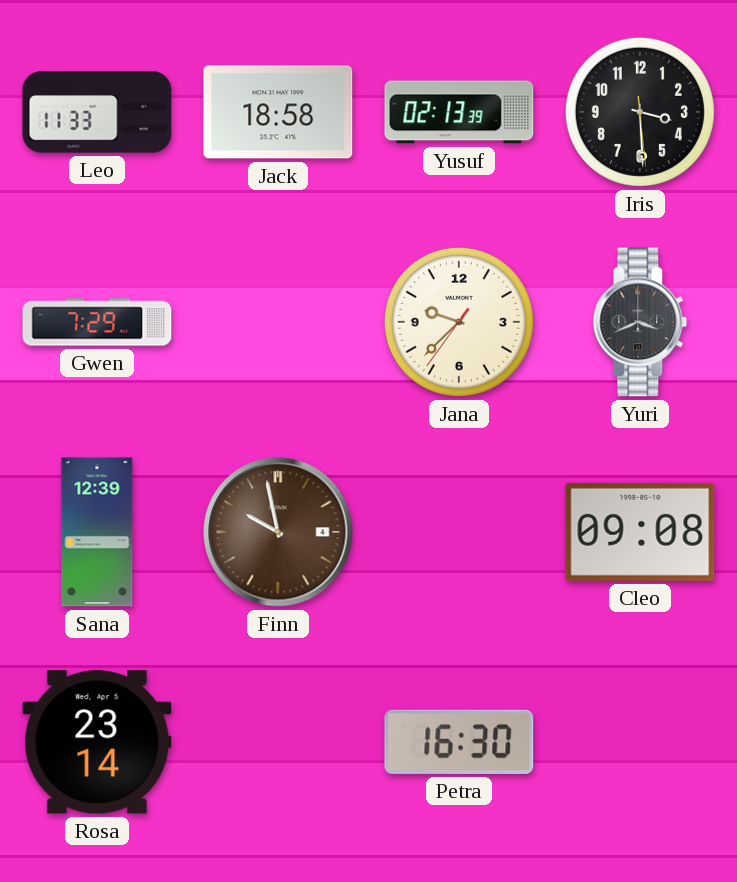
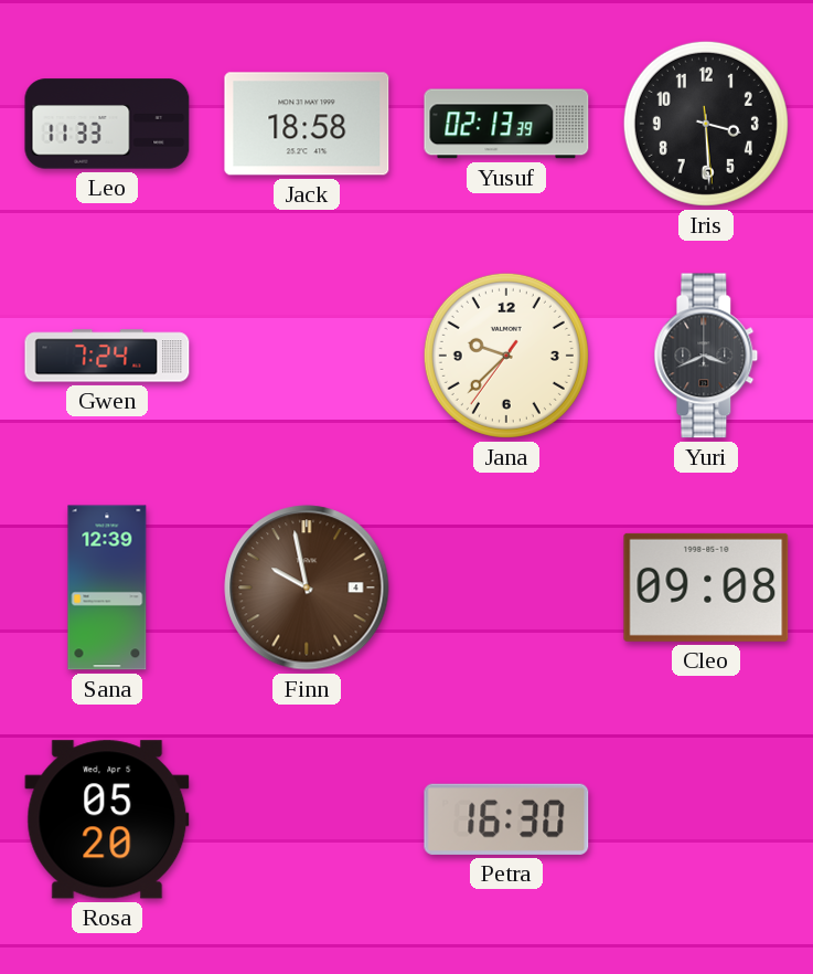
Gwen: 7:29 -> 7:24 (107, 356)
Rosa: 23:14 -> 05:20 (107, 819)
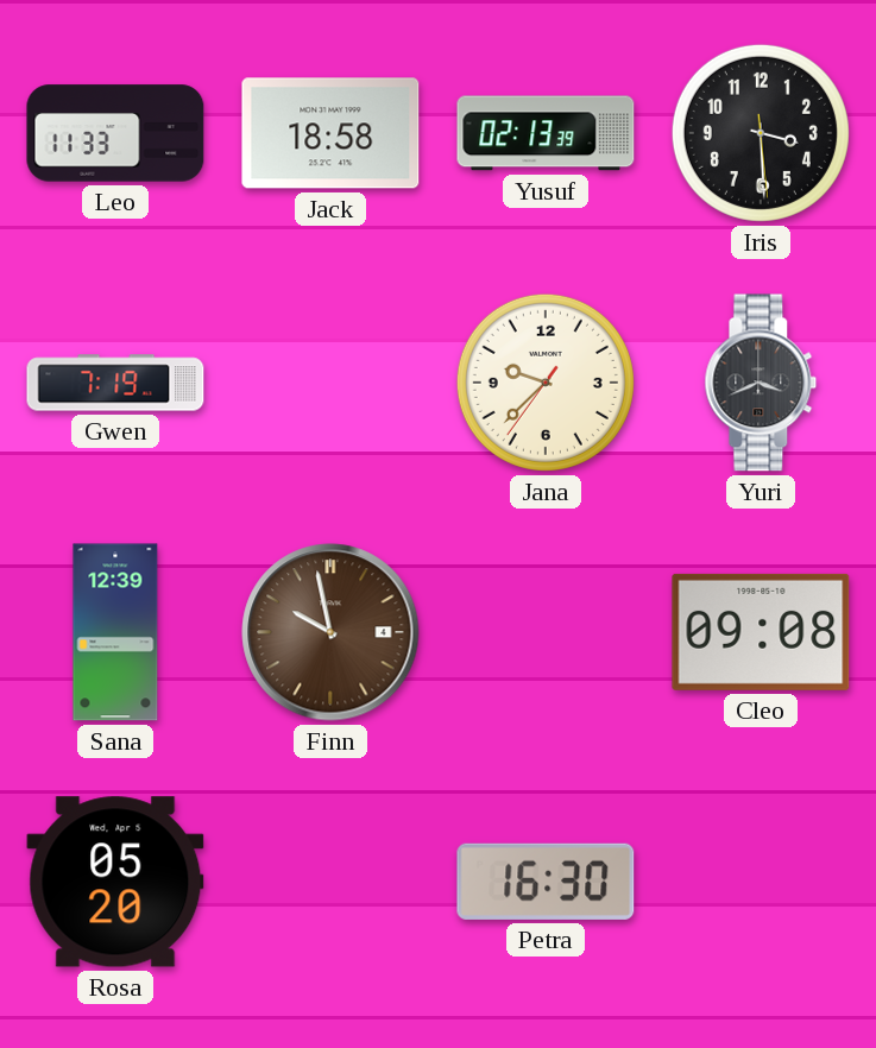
Gwen: 7:24 -> 7:19 (115, 383)
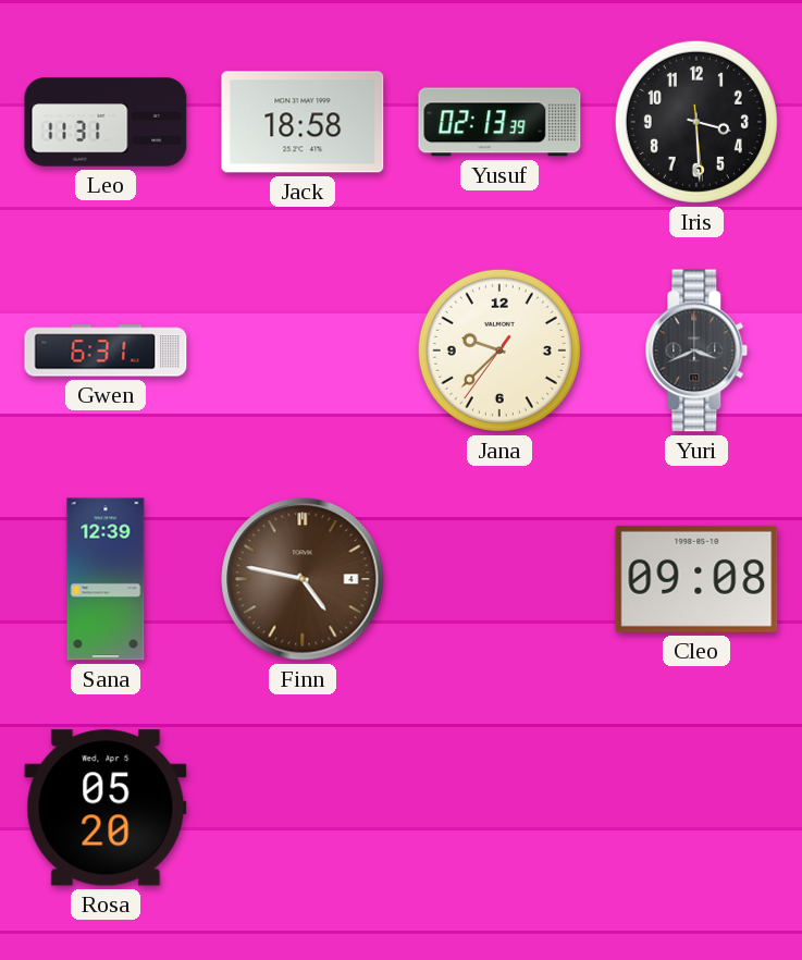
Leo: 11:33 -> 11:31 (106, 122)
Gwen: 7:19 -> 6:31 (106, 350)
Finn: 9:58 -> 4:47 (303, 579)
Petra: 16:30 -> none (546, 882)
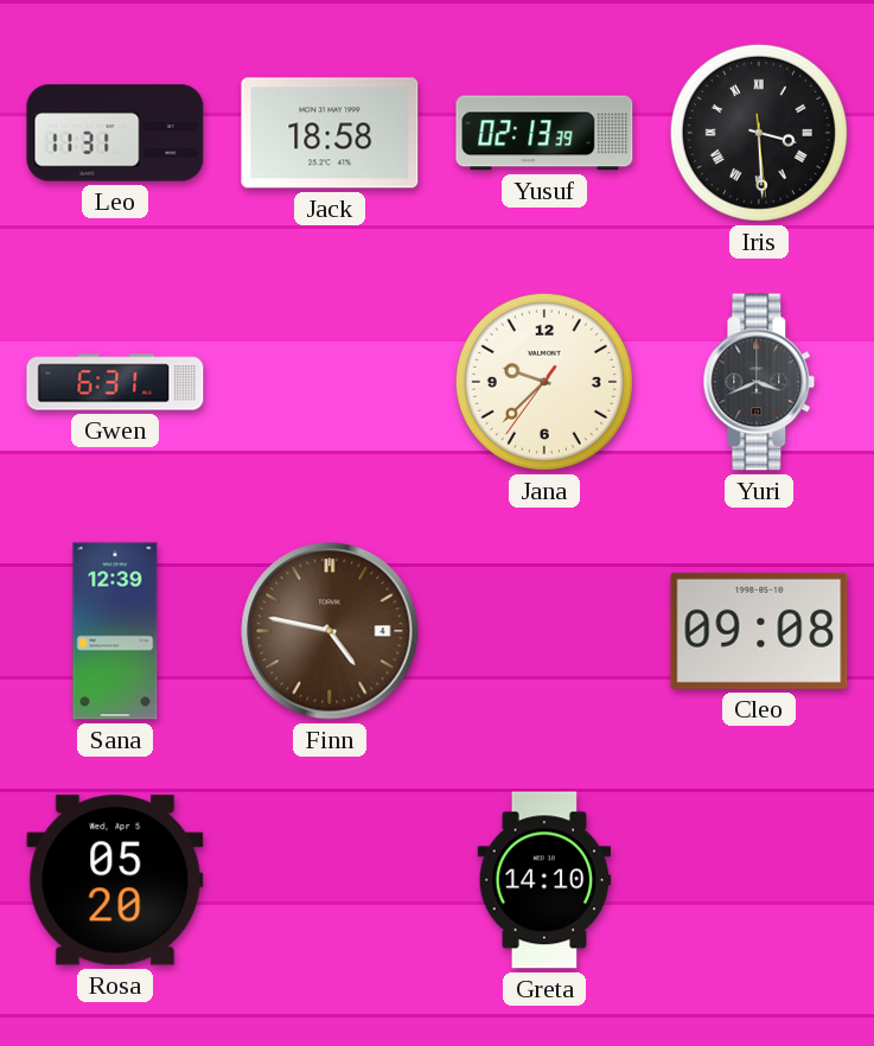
Iris numerals: Arabic -> Roman (759, 133)
Greta: none -> 14:10 (544, 880)
